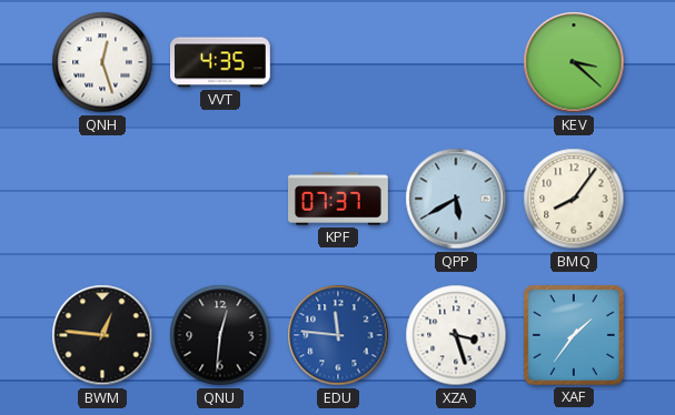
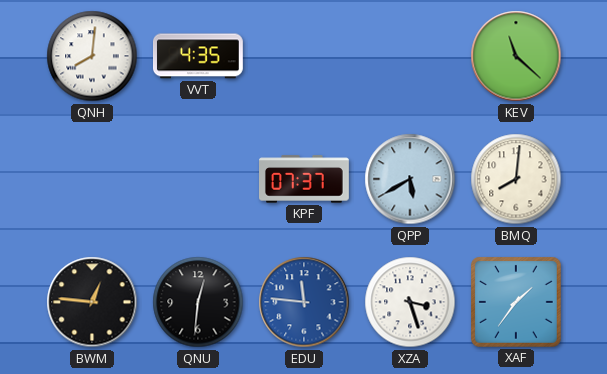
QNH: 12:27 -> 8:01 (92, 56)
KEV: 3:22 -> 11:22 (516, 56)
BMQ: 8:06 -> 8:01 (516, 179)
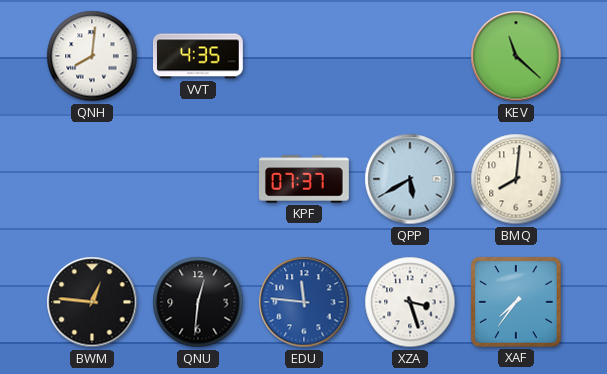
XAF: 1:36 -> 7:36 (516, 302)
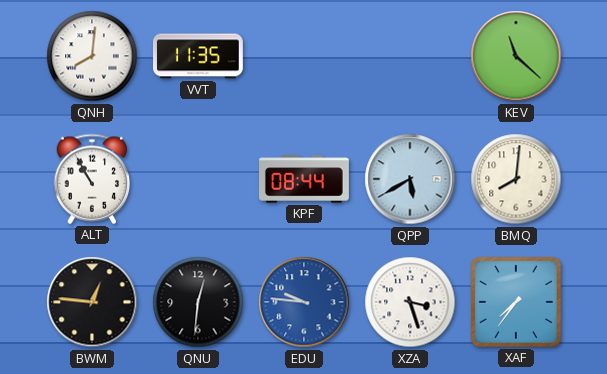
VVT: 4:35 -> 11:35 (199, 56)
ALT: none -> 10:55 (92, 179)
KPF: 07:37 -> 08:44 (305, 179)
EDU: 11:46 -> 9:46 (304, 302)
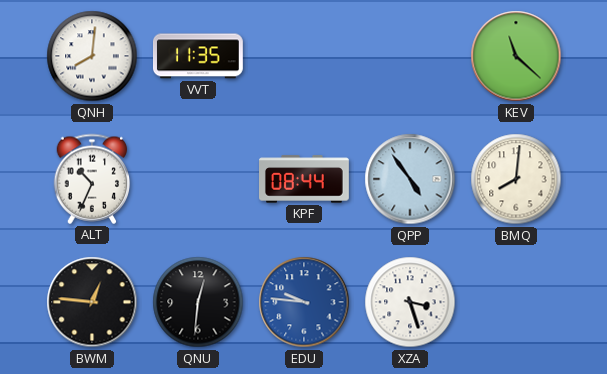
ALT: 10:55 -> 10:34 (92, 179)
QPP: 5:40 -> 4:54 (410, 179)
XAF: 7:36 -> none (516, 302)
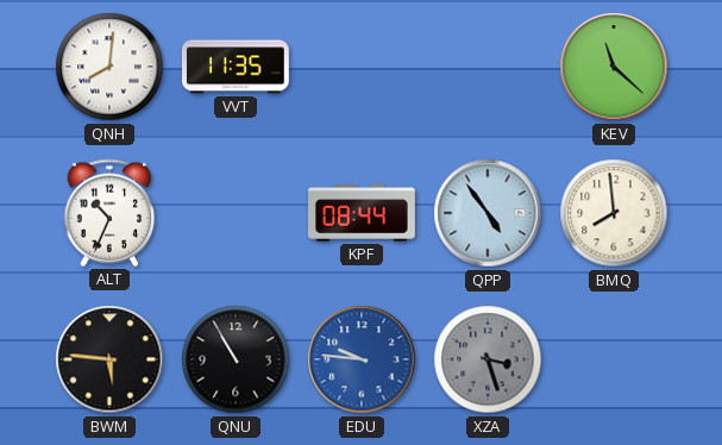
BMQ: 8:01 -> 7:59 (614, 213)
BWM: 12:46 -> 5:46 (109, 359)
QNU: 12:31 -> 10:55 (236, 359)
XZA dial: white -> grey (488, 359)
